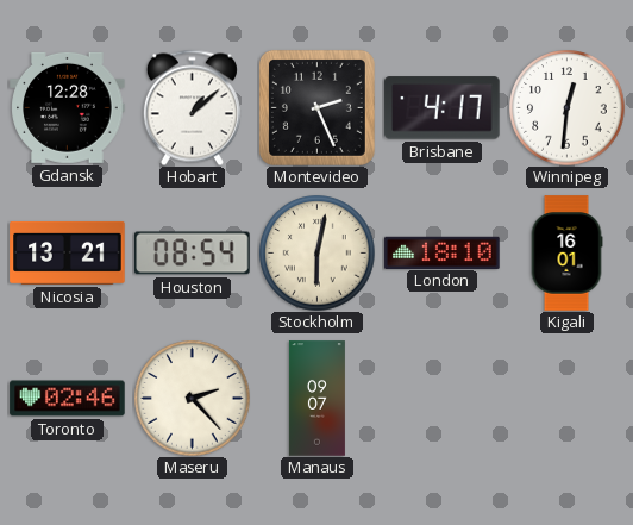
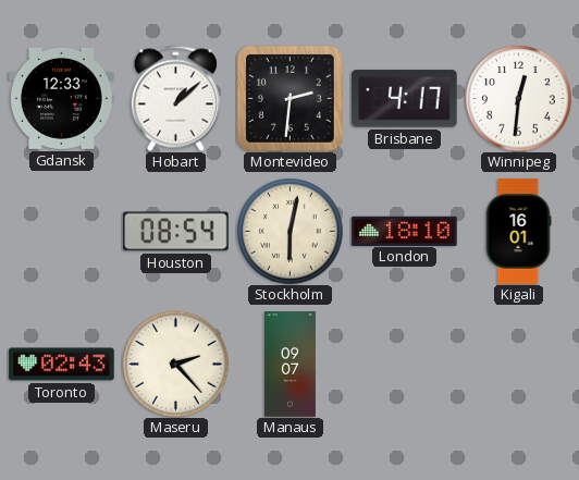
Gdansk: 12:28 -> 12:33 (62, 98)
Montevideo: 2:26 -> 2:31 (289, 98)
Nicosia: 13:21 -> none (68, 252)
Toronto: 02:46 -> 02:43 (62, 365)
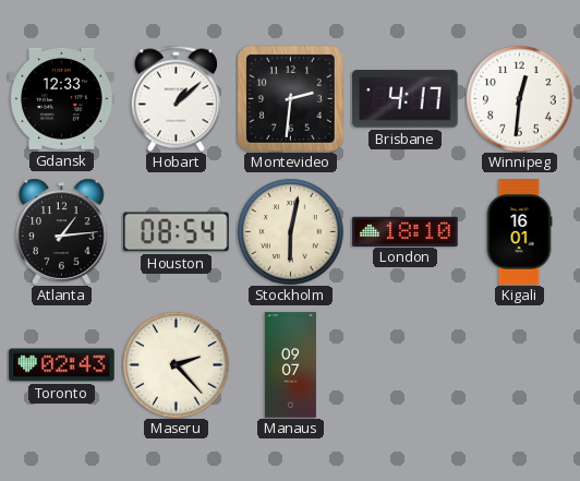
Atlanta: none -> 1:14 (62, 231)
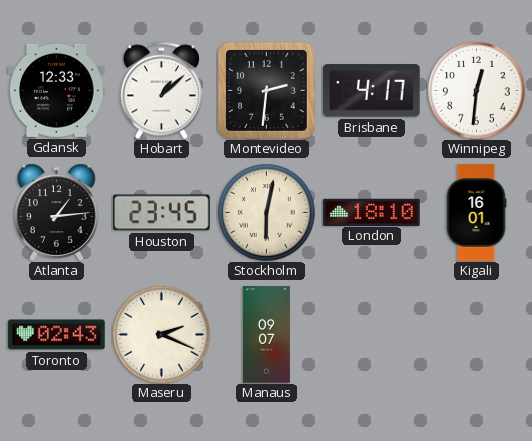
Houston: 08:54 -> 23:45 (162, 213)
Maseru: 2:23 -> 2:19 (162, 335)
